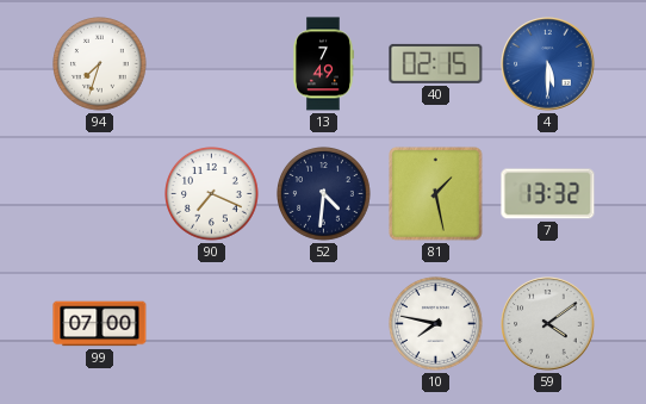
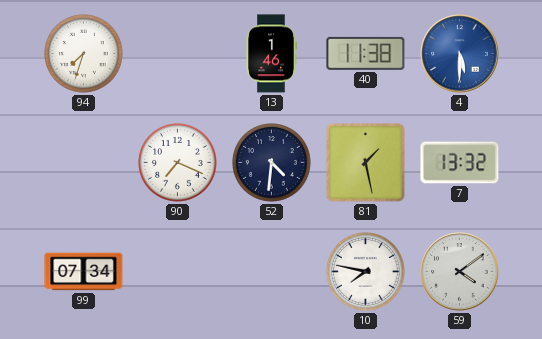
13: 7:49 -> 1:46 (271, 54)
40: 02:15 -> 11:38 (366, 53)
99: 07:00 -> 07:34 (84, 272)
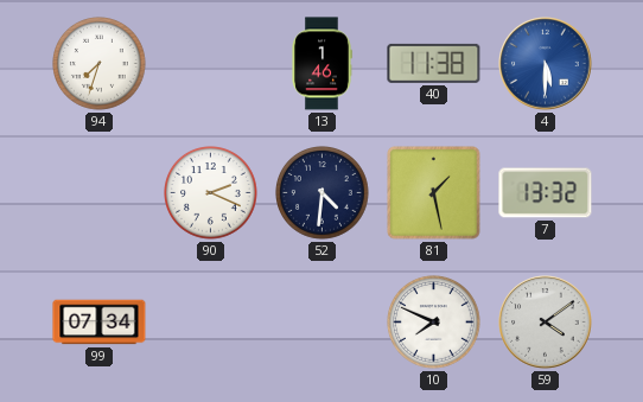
90: 7:19 -> 2:19 (211, 193)
10: 7:47 -> 7:49 (434, 323)
